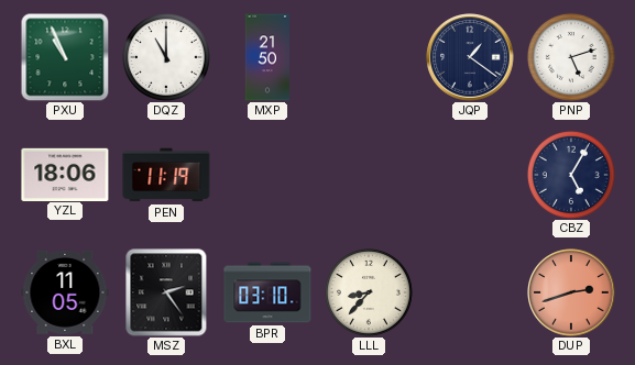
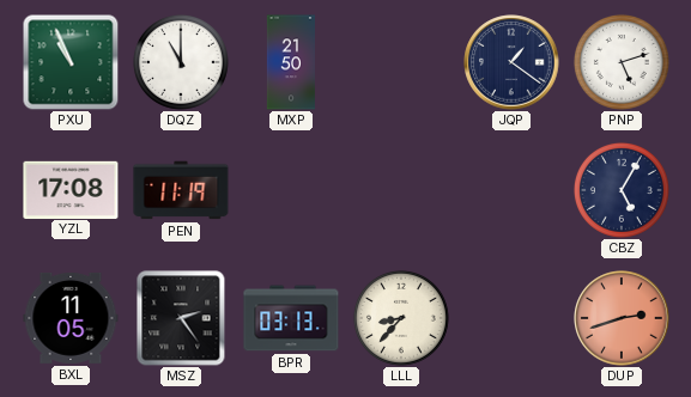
YZL: 18:06 -> 17:08 (71, 189)
BPR: 03:10 -> 03:13 (291, 318)
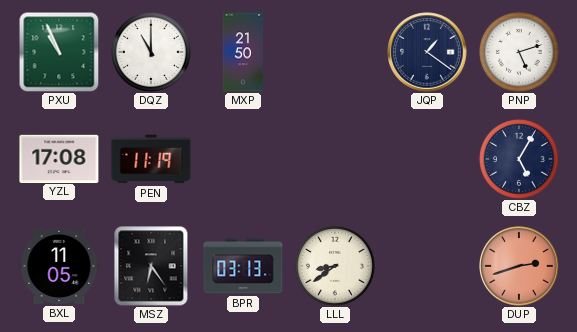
MSZ: 2:24 -> 6:24 (151, 266)
LLL: 8:37 -> 8:39 (335, 266)
